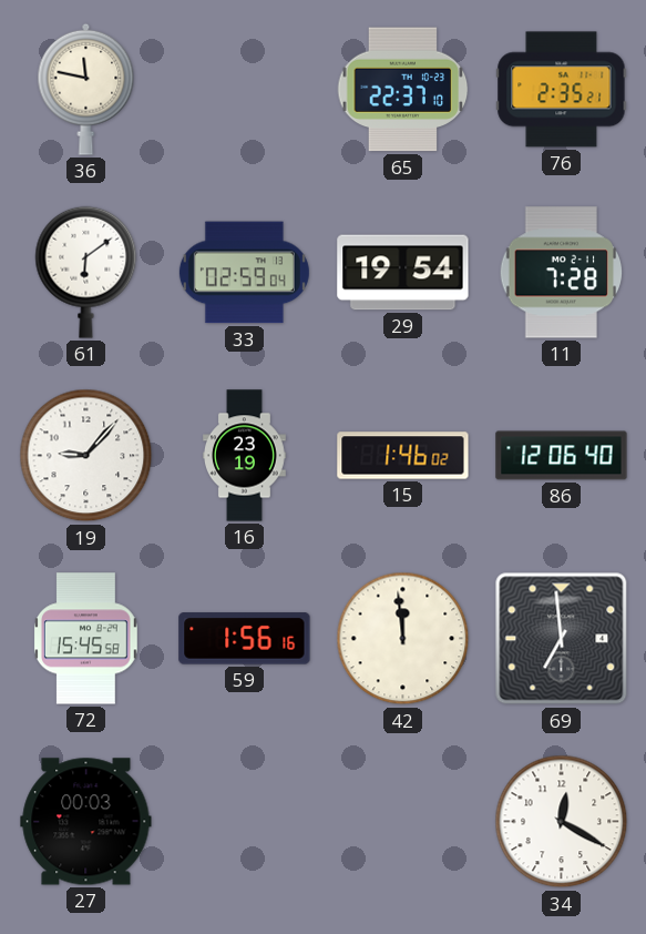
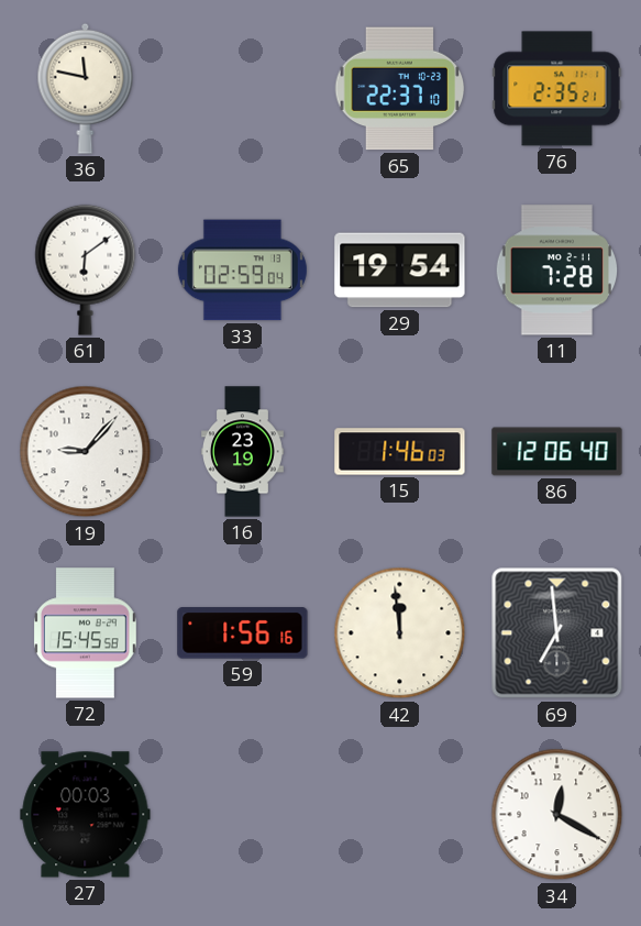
15: 1:46:02 -> 1:46:03 (400, 452)
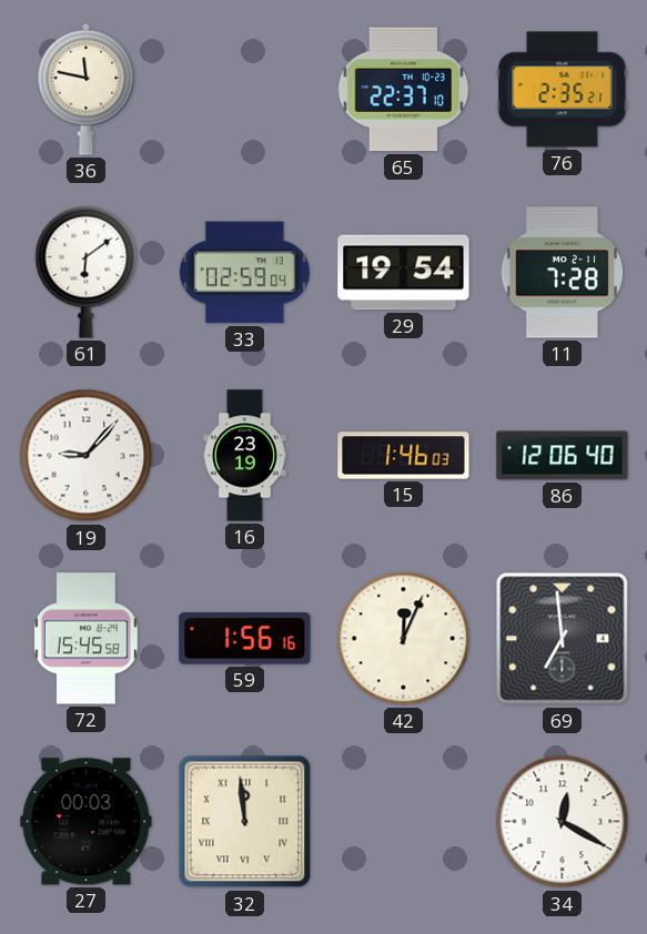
42: 11:59 -> 12:04 (404, 639)
32: none -> 11:59 (245, 822)
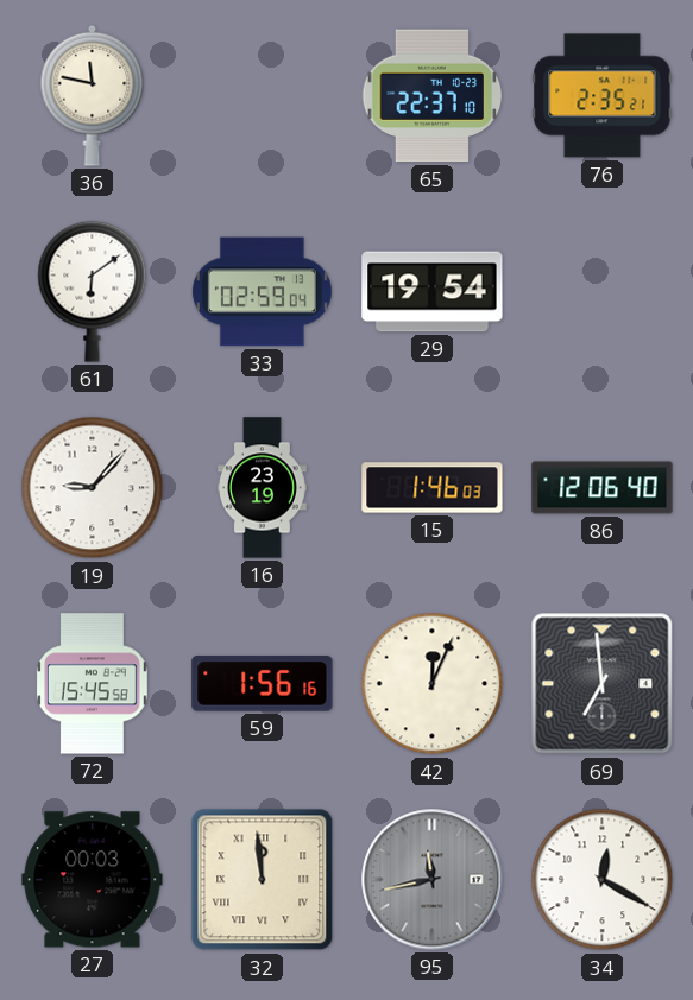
11: 7:28 -> none (563, 273)
95: none -> 11:43 (433, 880)
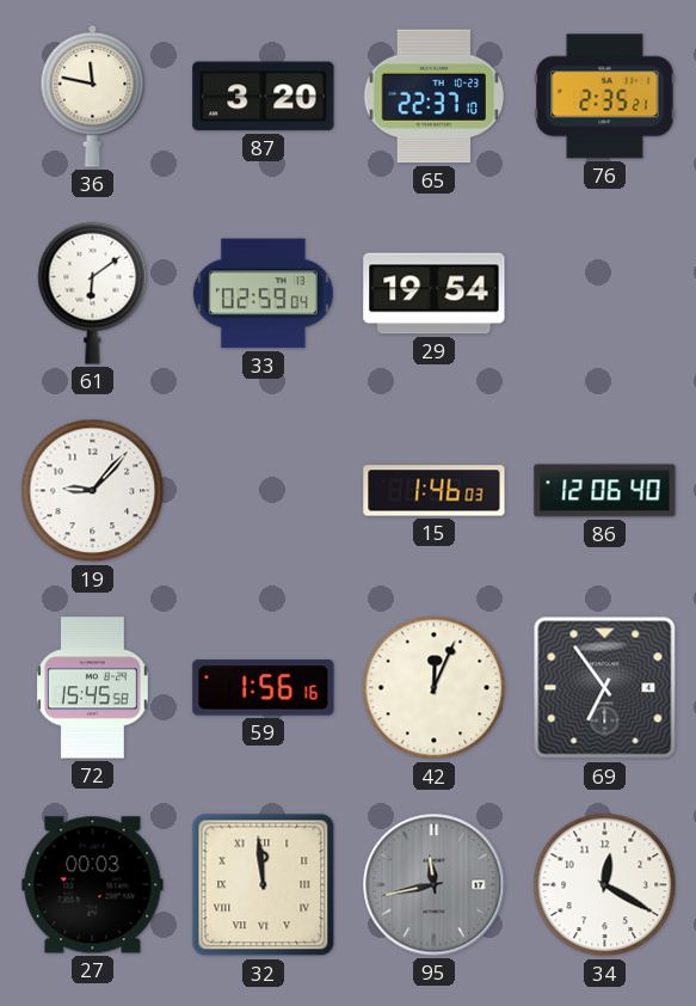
87: none -> 3:20 (264, 97)
16: 23:19 -> none (263, 488)
69: 6:59 -> 6:54 (605, 688)
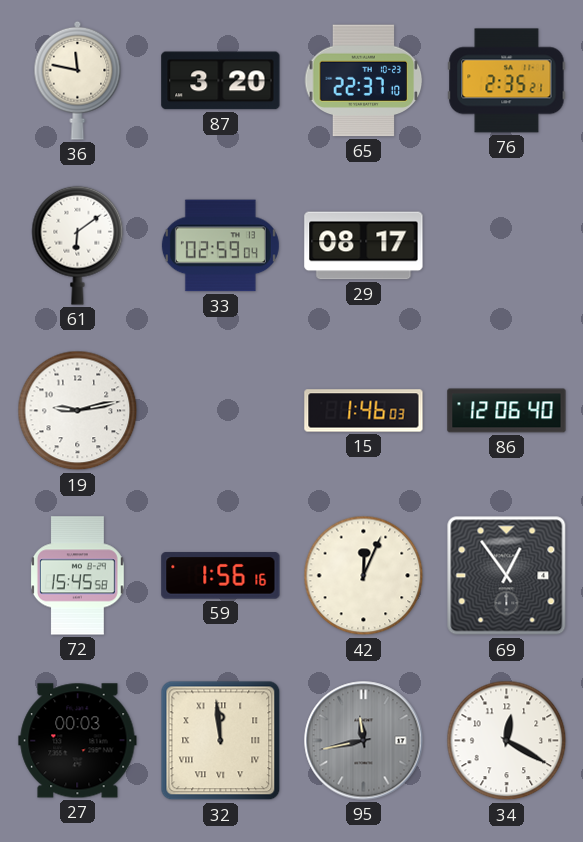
29: 19:54 -> 08:17 (364, 246)
19: 9:07 -> 9:13 (78, 411)
69: 6:54 -> 12:54 (507, 576)
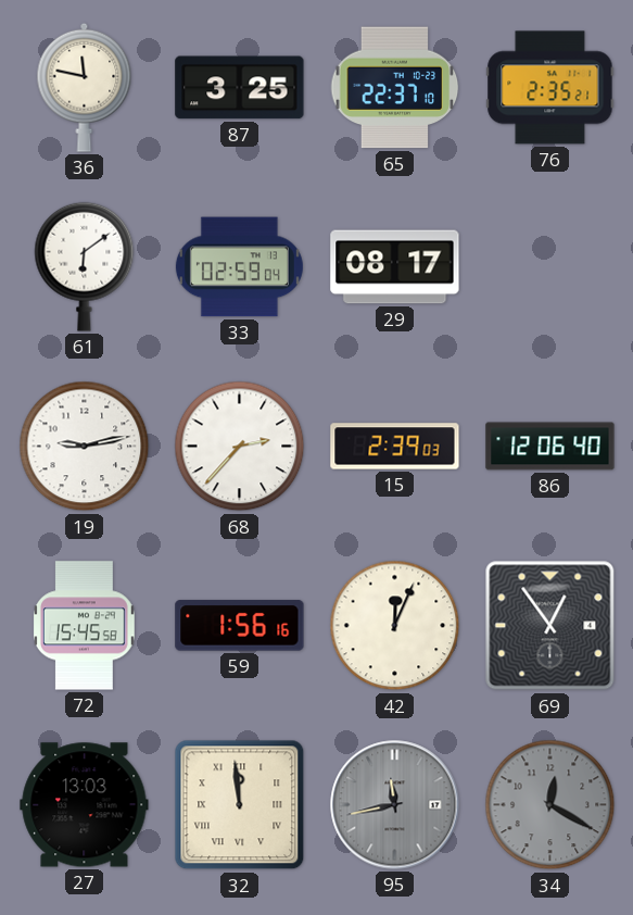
87: 3:20 -> 3:25 (240, 88)
68: none -> 2:37 (240, 447)
15: 1:46 -> 2:39 (395, 447)
27: 00:03 -> 13:03 (85, 805)
34 dial: white -> grey (550, 805)
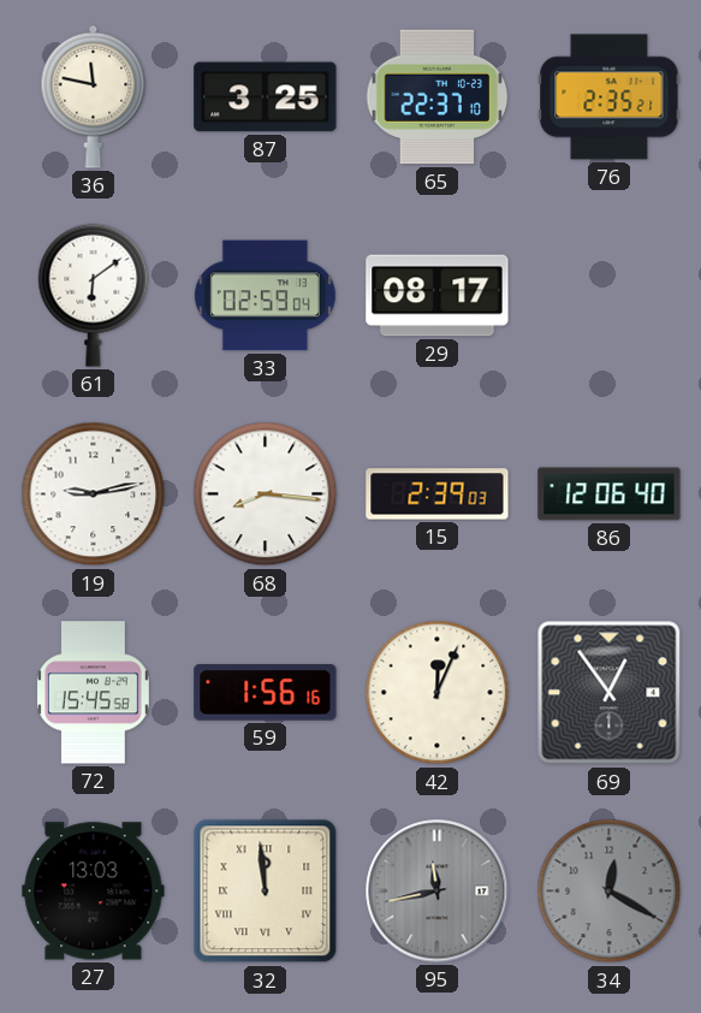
68: 2:37 -> 8:16 (266, 494)
